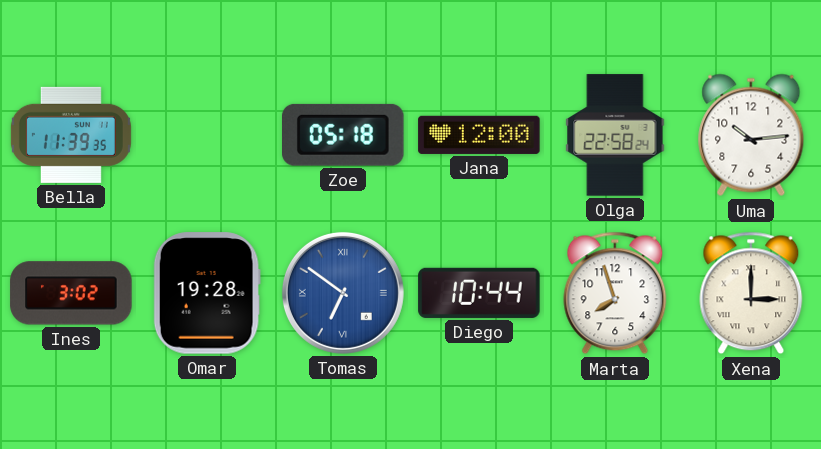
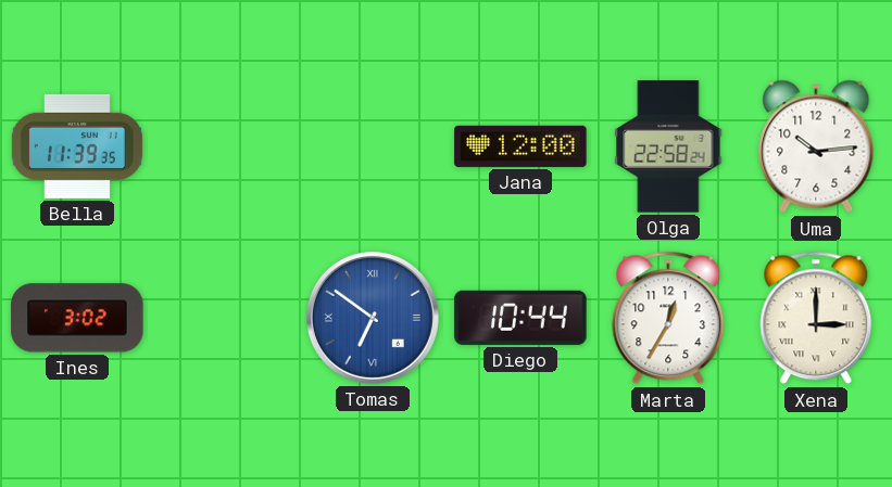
Zoe: 05:18 -> none (344, 135)
Omar: 19:28 -> none (207, 293)
Marta: 7:57 -> 12:35 (668, 318)
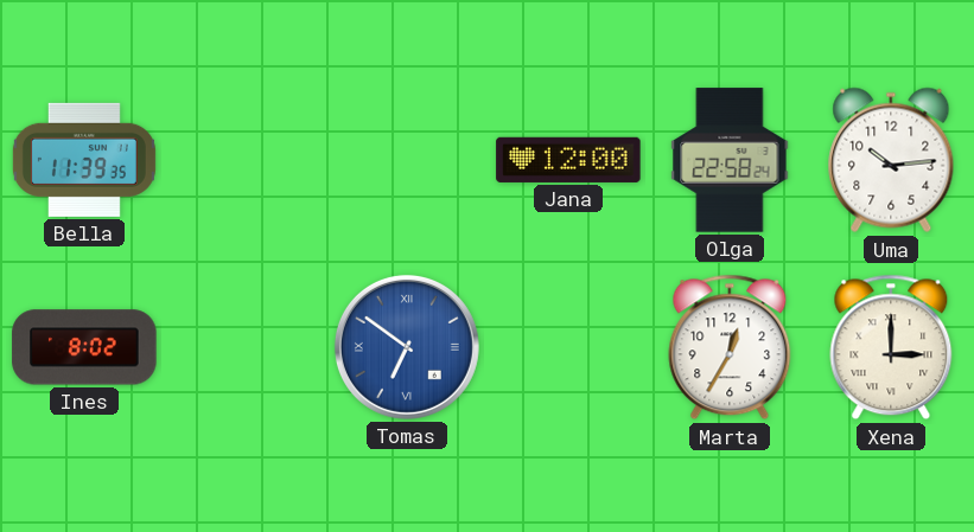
Ines: 3:02 -> 8:02 (84, 347)
Diego: 10:44 -> none (520, 318)
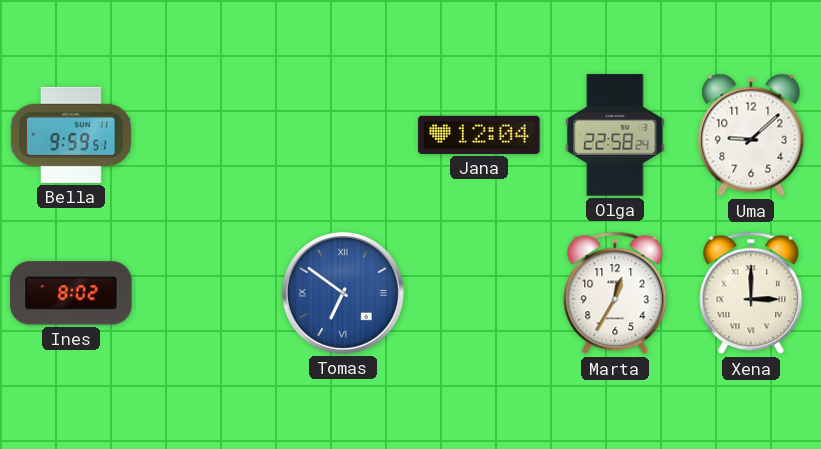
Bella: 11:39 -> 9:59 (71, 135)
Jana: 12:00 -> 12:04 (479, 135)
Uma: 10:14 -> 9:08 (751, 135)
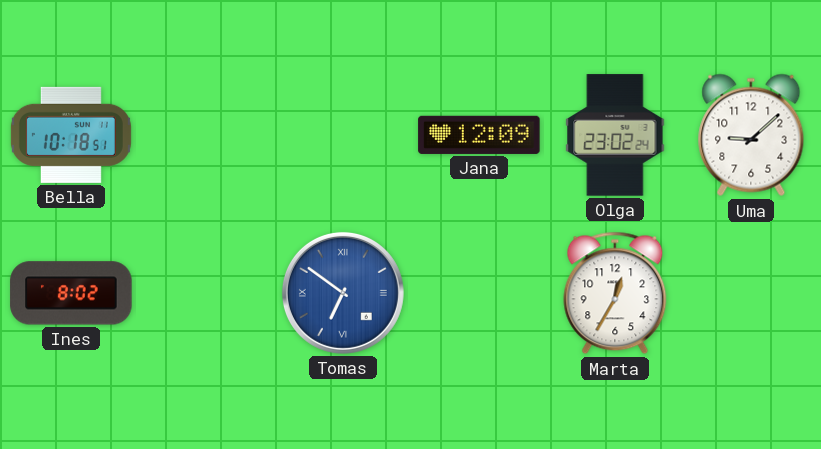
Bella: 9:59 -> 10:18 (71, 135)
Jana: 12:04 -> 12:09 (479, 135)
Olga: 22:58 -> 23:02 (615, 135)
Xena: 3:00 -> none (751, 293)
